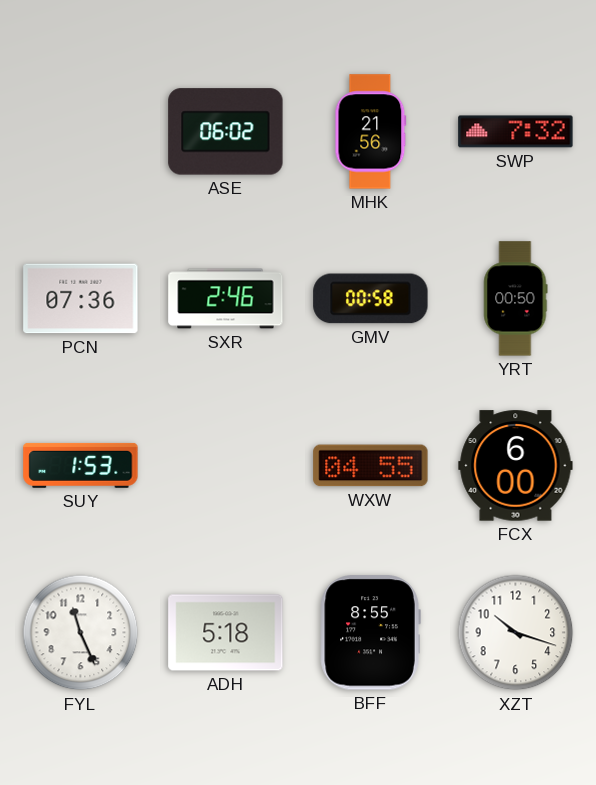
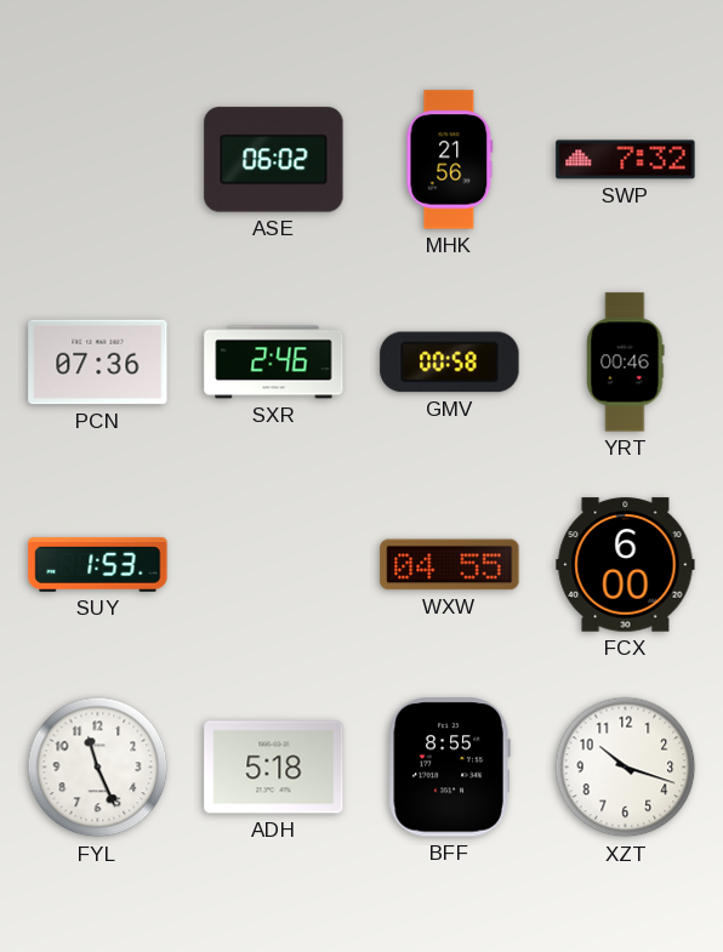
YRT: 00:50 -> 00:46 (626, 363)
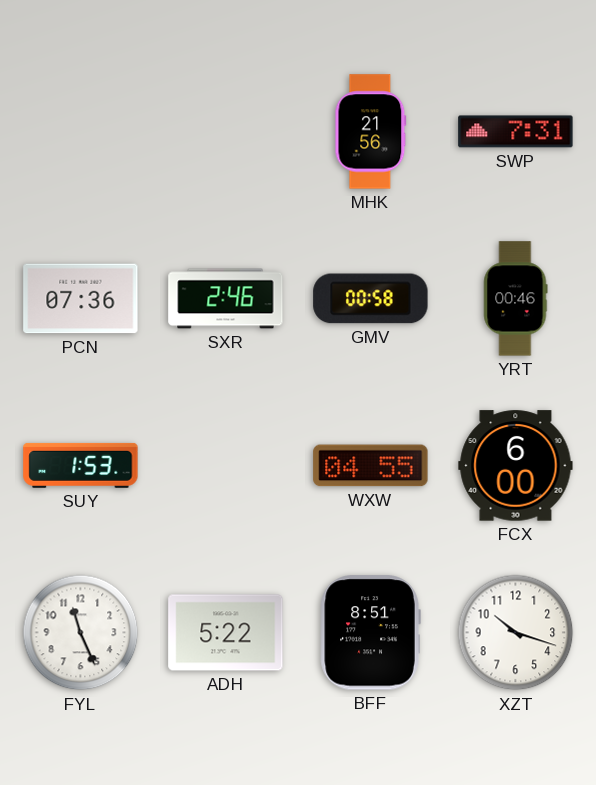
ASE: 06:02 -> none (274, 160)
SWP: 7:32 -> 7:31 (516, 132)
ADH: 5:18 -> 5:22 (226, 633)
BFF: 8:55 -> 8:51 (370, 633)
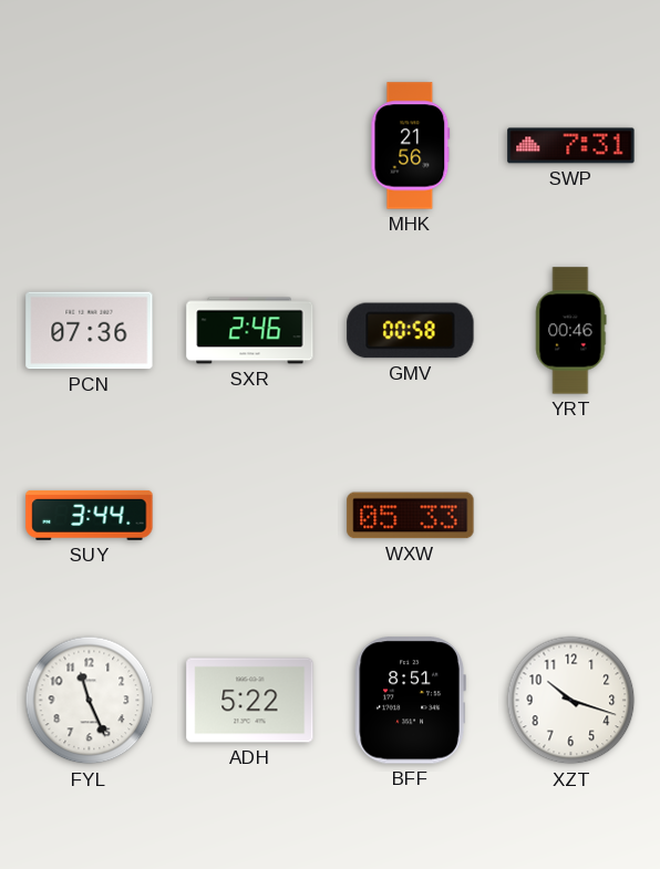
SUY: 1:53 -> 3:44 (90, 515)
WXW: 04:55 -> 05:33 (411, 516)
FCX: 6:00 -> none (516, 466)
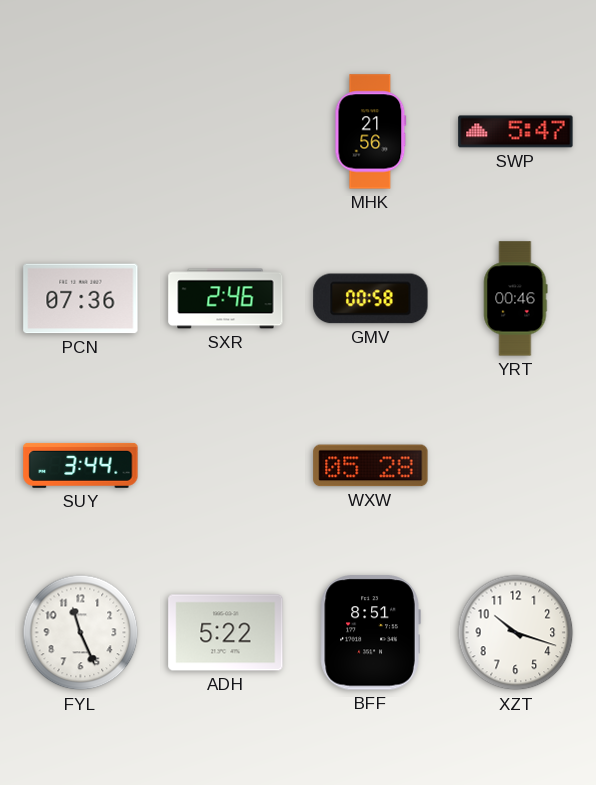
SWP: 7:31 -> 5:47 (516, 132)
WXW: 05:33 -> 05:28 (371, 466)
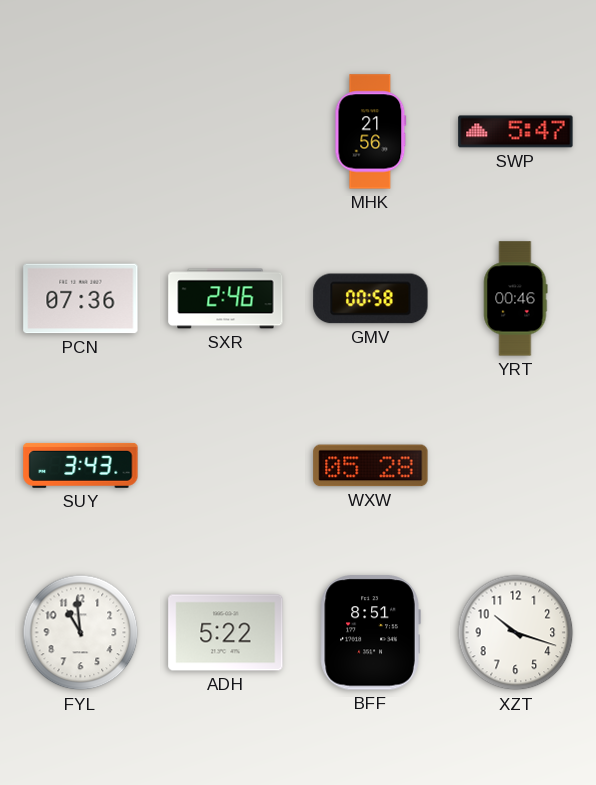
SUY: 3:44 -> 3:43 (81, 465)
FYL: 11:26 -> 10:59 (81, 633)
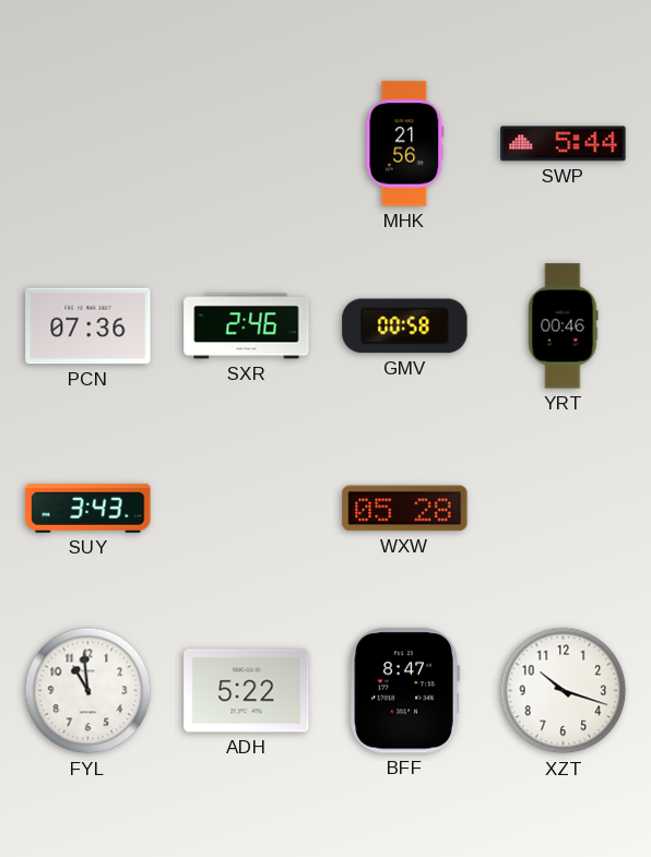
SWP: 5:47 -> 5:44 (564, 144)
BFF: 8:51 -> 8:47 (404, 691)
